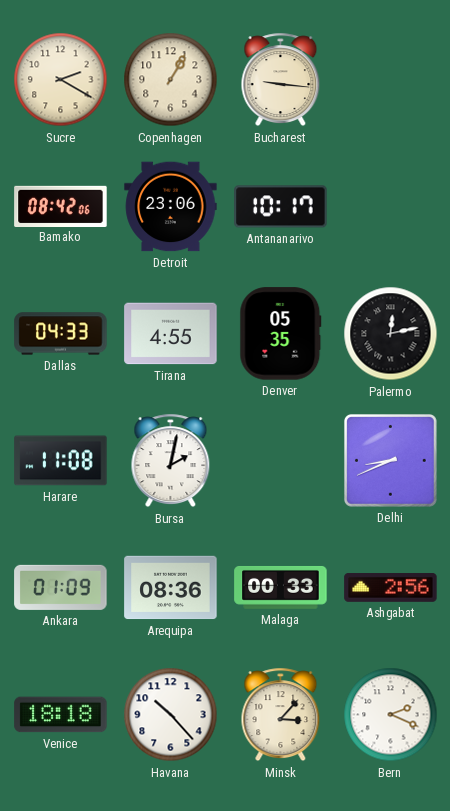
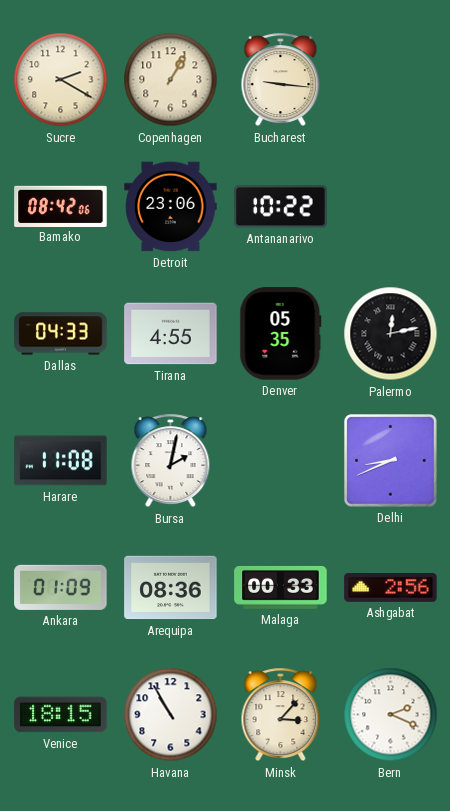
Antananarivo: 10:17 -> 10:22 (281, 207)
Venice: 18:18 -> 18:15 (61, 715)
Havana: 10:23 -> 10:55 (171, 715)
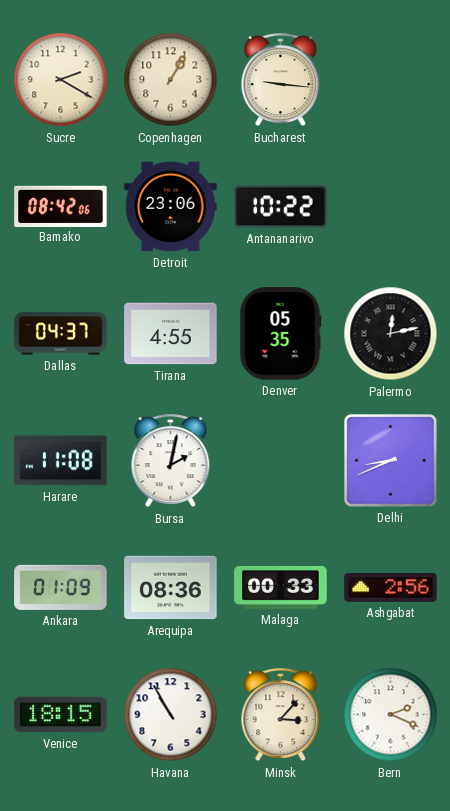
Dallas: 04:33 -> 04:37 (61, 334)
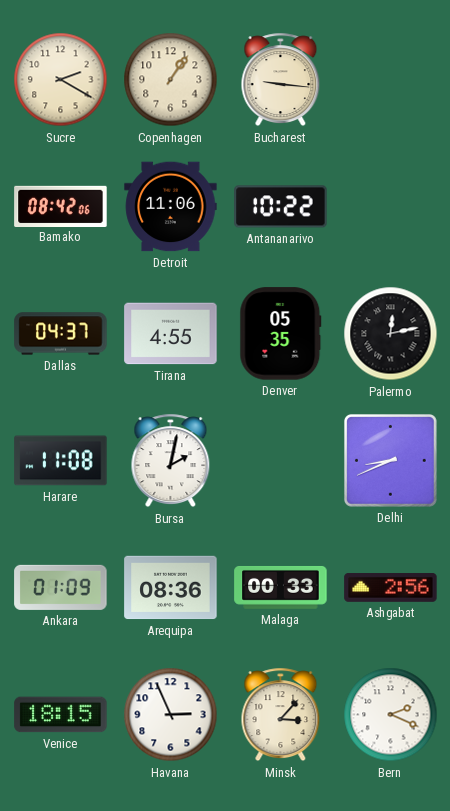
Copenhagen: 1:05 -> 1:06 (171, 80)
Detroit: 23:06 -> 11:06 (171, 207)
Havana: 10:55 -> 2:56 (171, 715)
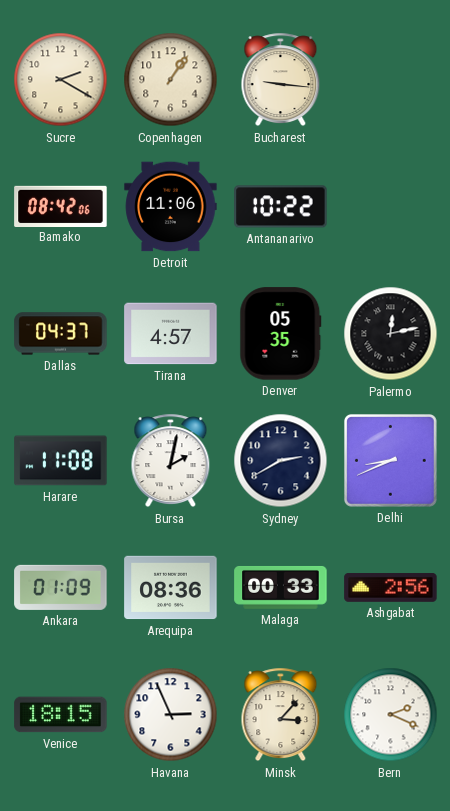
Tirana: 4:55 -> 4:57 (171, 334)
Sydney: none -> 2:40 (281, 461)
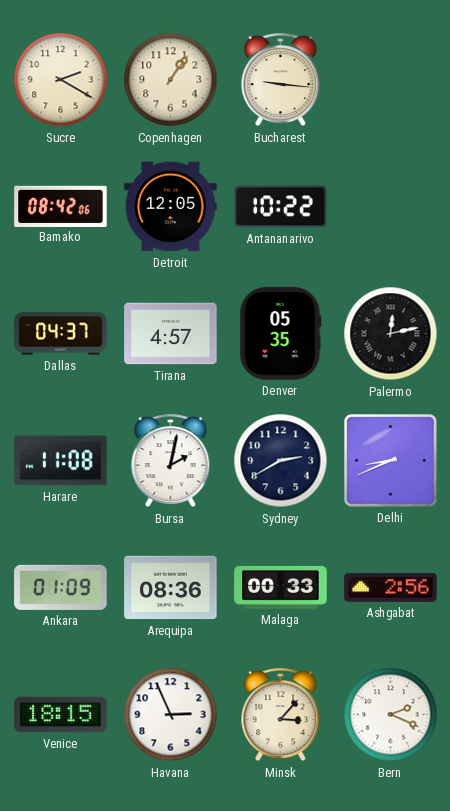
Detroit: 11:06 -> 12:05 (171, 207)
